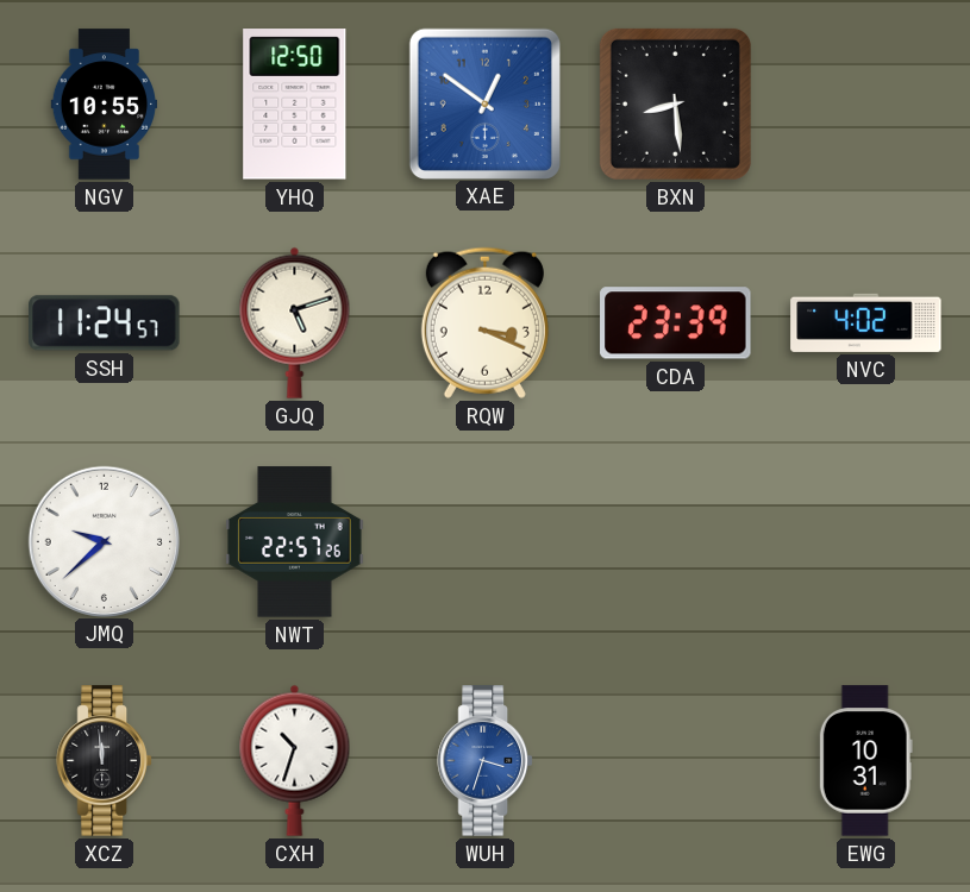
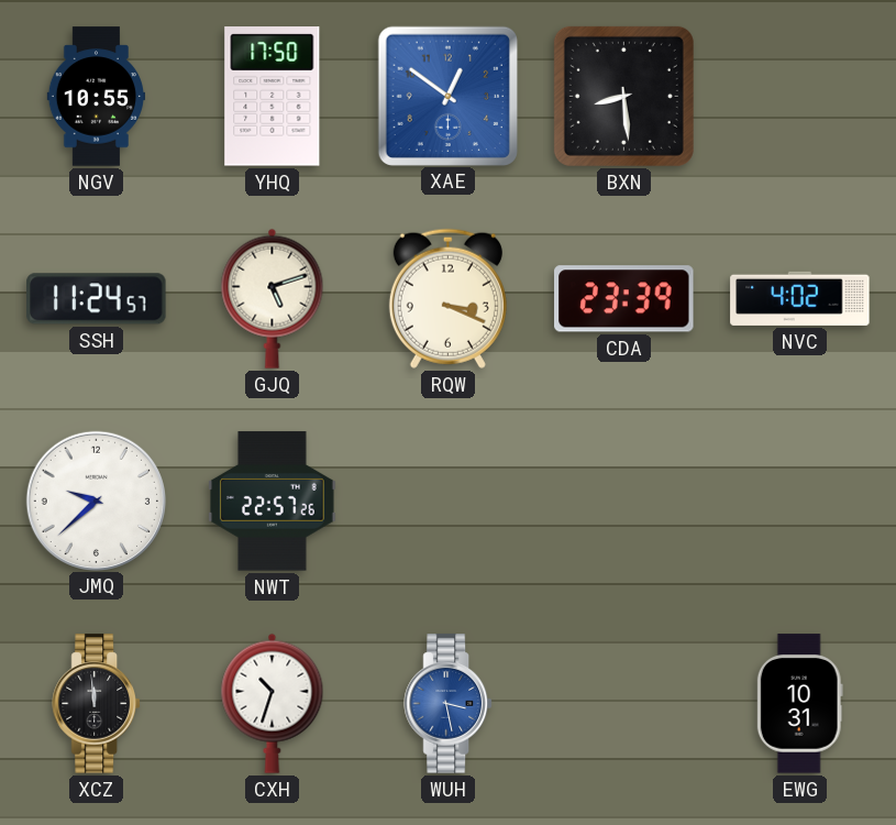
YHQ: 12:50 -> 17:50 (273, 97)
WUH: 3:33 -> 3:28 (447, 704)
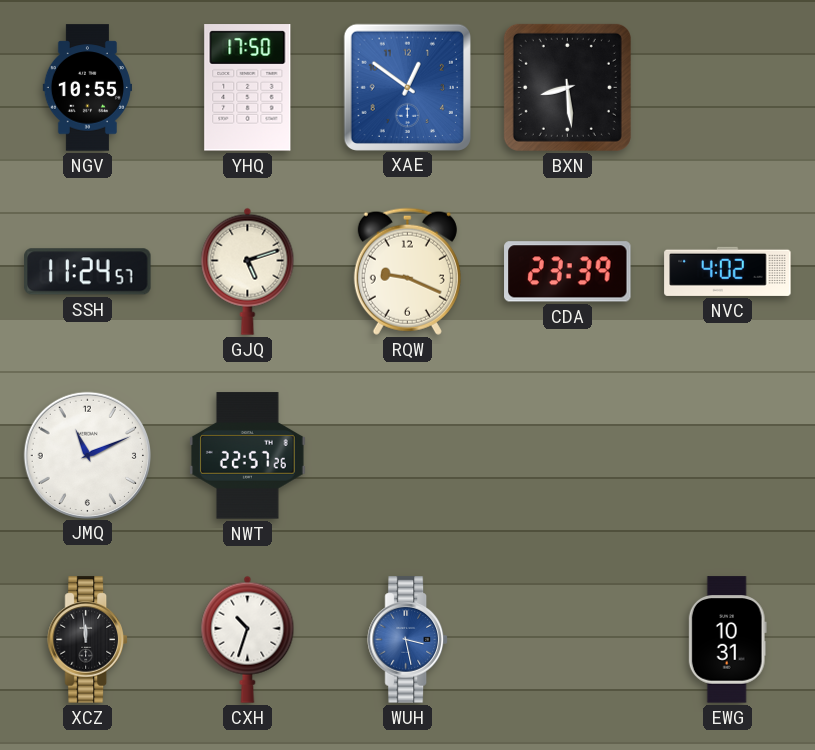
RQW: 3:19 -> 9:19 (407, 271)
JMQ: 9:38 -> 11:11 (87, 455)
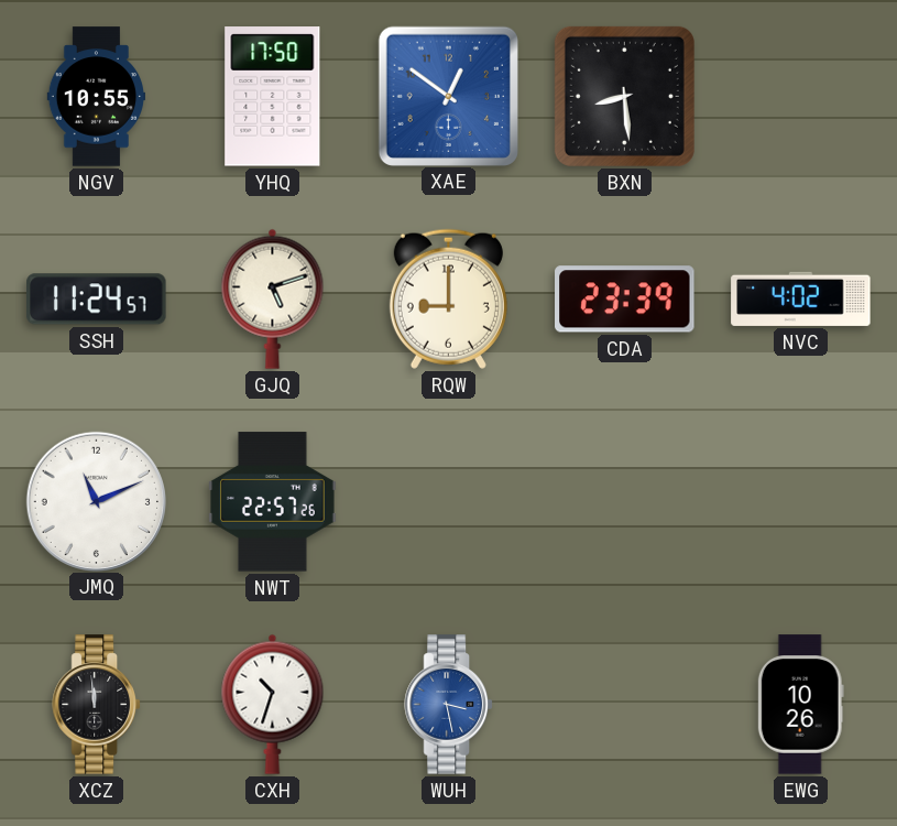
RQW: 9:19 -> 9:00 (448, 298)
EWG: 10:31 -> 10:26 (800, 705)
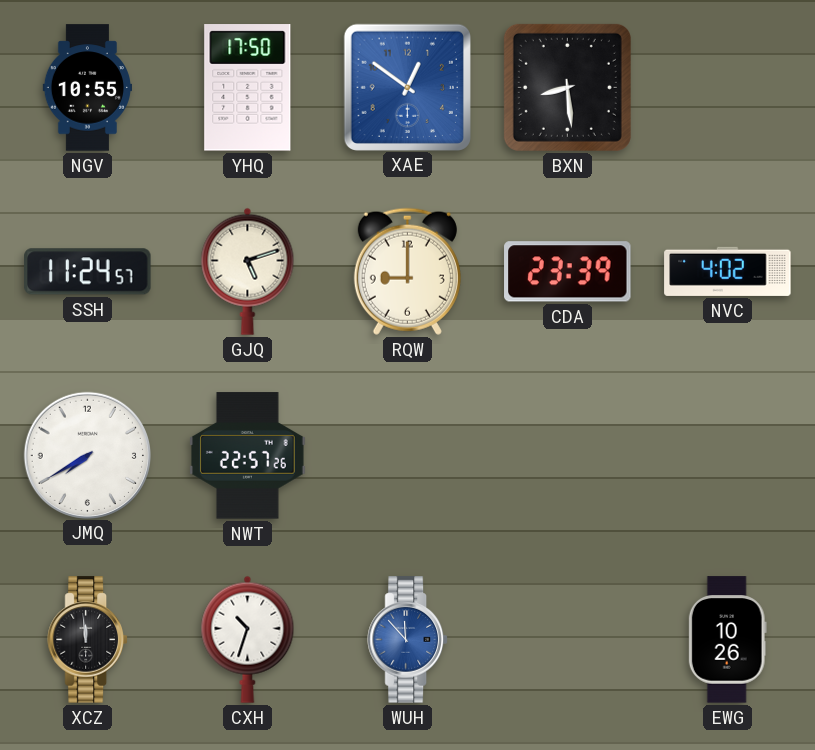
JMQ: 11:11 -> 7:40 (87, 455)
WUH: 3:28 -> 11:53 (407, 640)
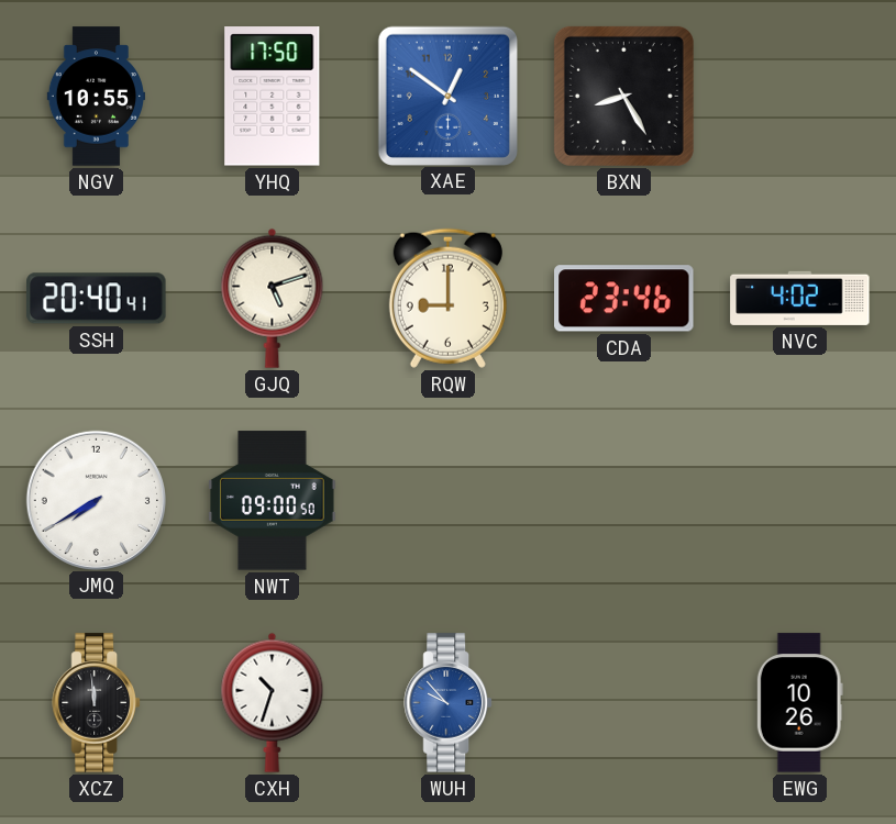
BXN: 8:29 -> 8:25 (623, 96)
SSH: 11:24 -> 20:40 (97, 299)
CDA: 23:39 -> 23:46 (624, 299)
NWT: 22:57 -> 09:00 (273, 501)
WUH: 11:53 -> 9:53 (447, 703)
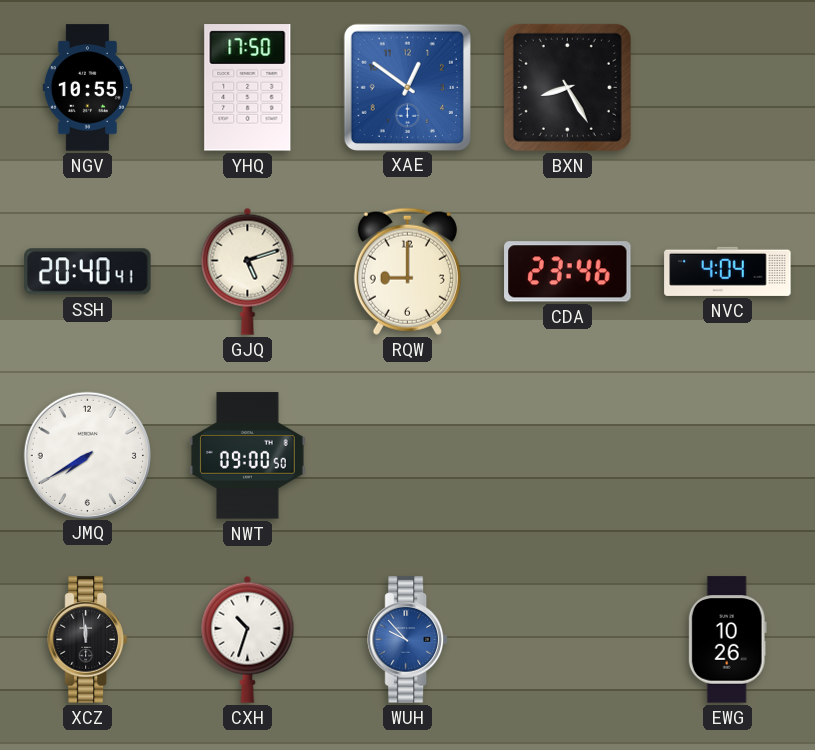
NVC: 4:02 -> 4:04 (728, 271)
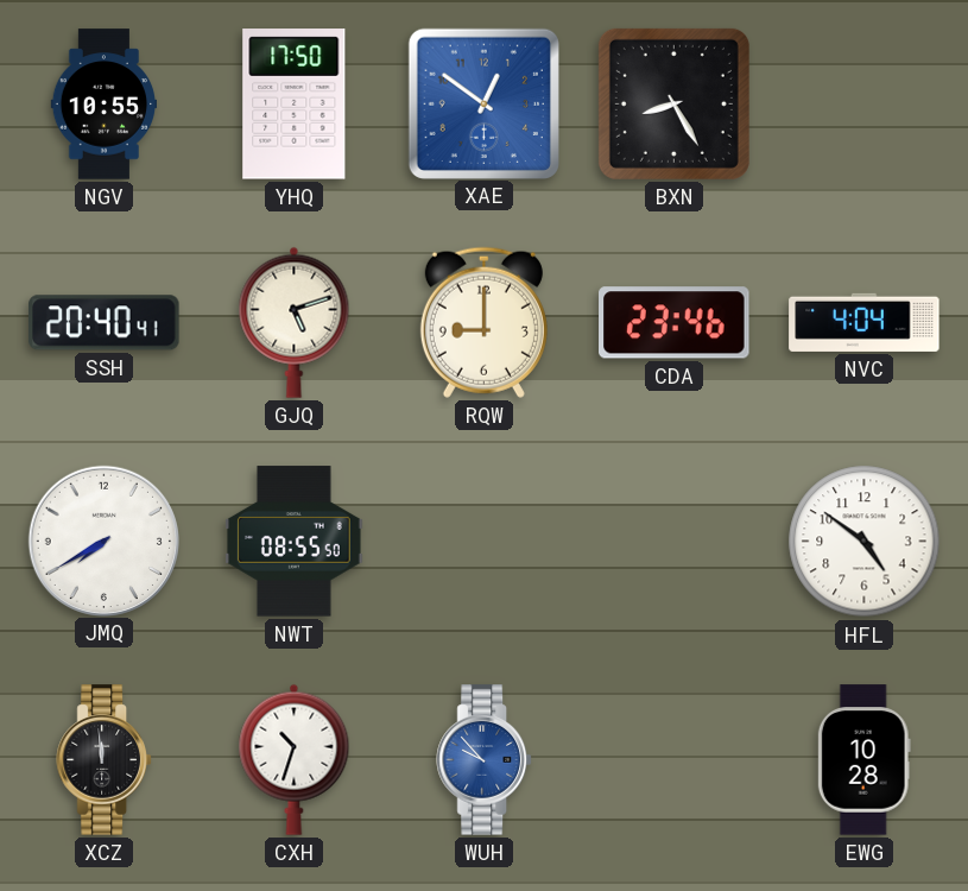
NWT: 09:00 -> 08:55 (295, 542)
HFL: none -> 4:51 (865, 542)
EWG: 10:26 -> 10:28 (863, 760)
